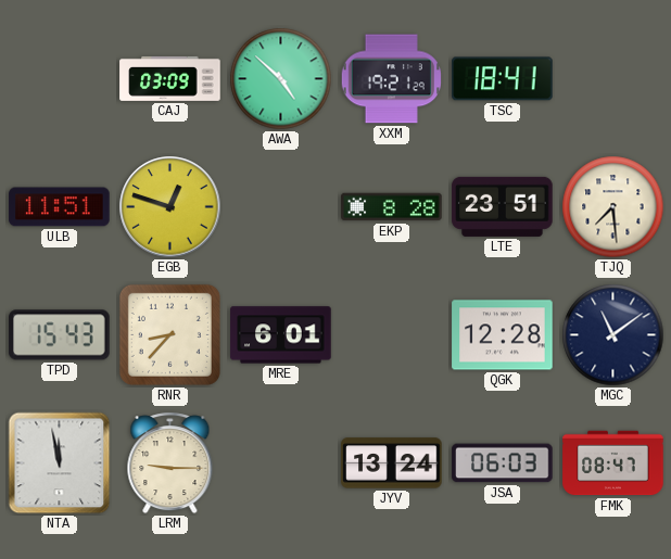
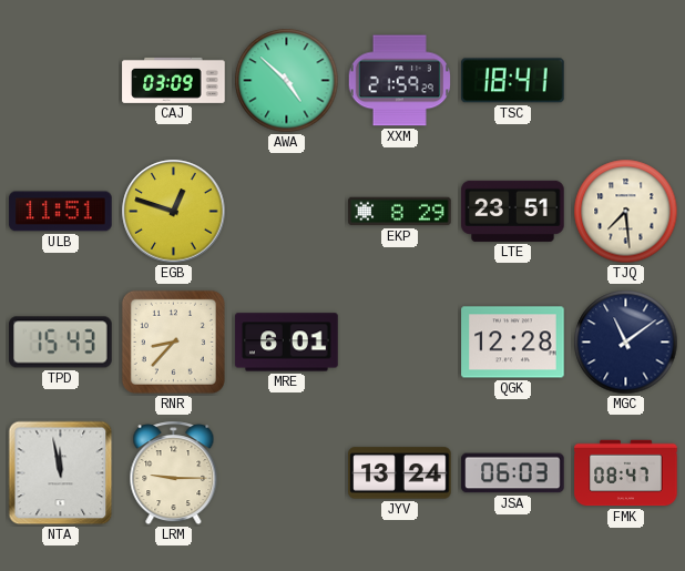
XXM: 19:21 -> 21:59 (399, 81)
EKP: 8:28 -> 8:29 (400, 212)
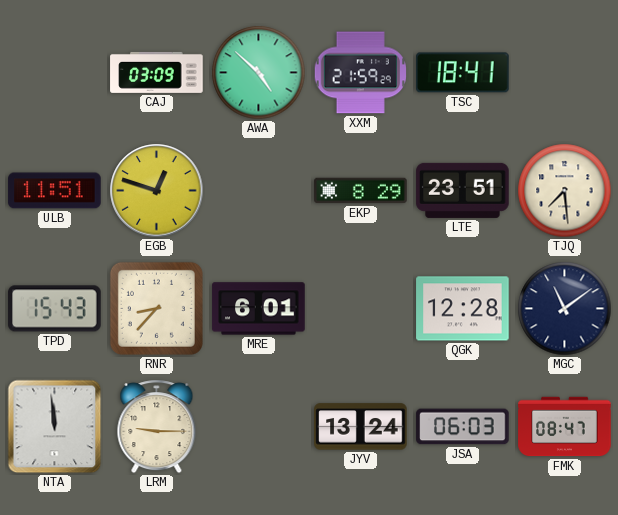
NTA: 11:58 -> 11:59 (55, 427)
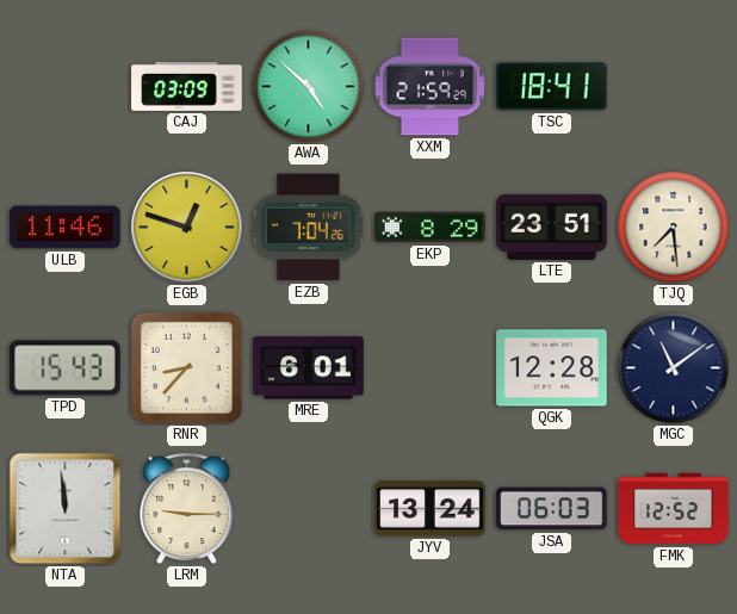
ULB: 11:51 -> 11:46 (66, 228)
EZB: none -> 7:04 (308, 228)
FMK: 08:47 -> 12:52 (674, 509)
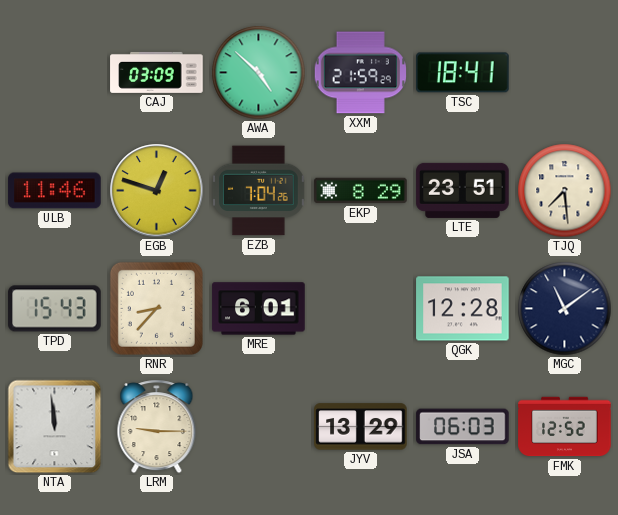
JYV: 13:24 -> 13:29 (361, 427)
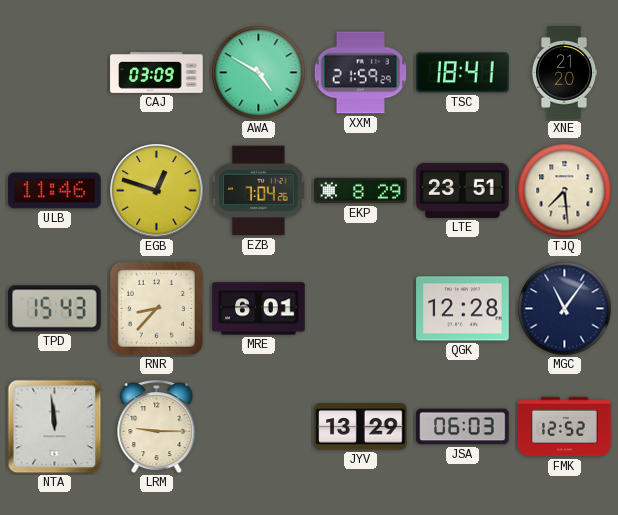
AWA: 4:52 -> 4:50 (259, 73)
XNE: none -> 21:20 (564, 73)
MGC: 11:09 -> 11:06 (565, 309)
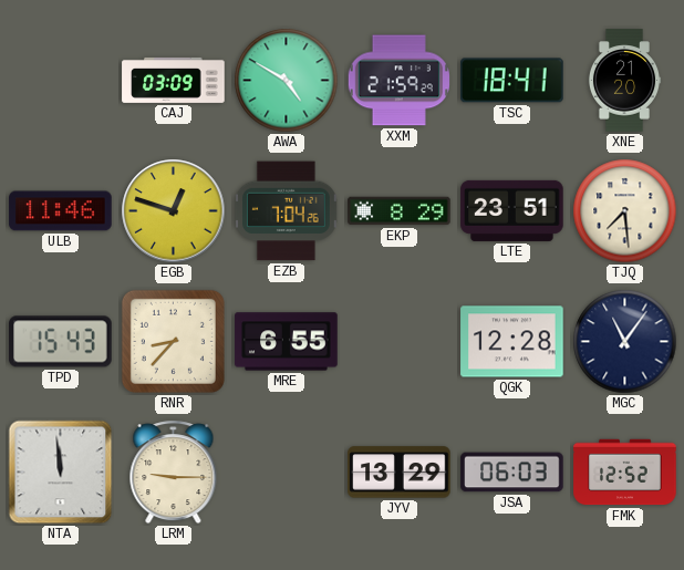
MRE: 6:01 -> 6:55 (287, 342)
